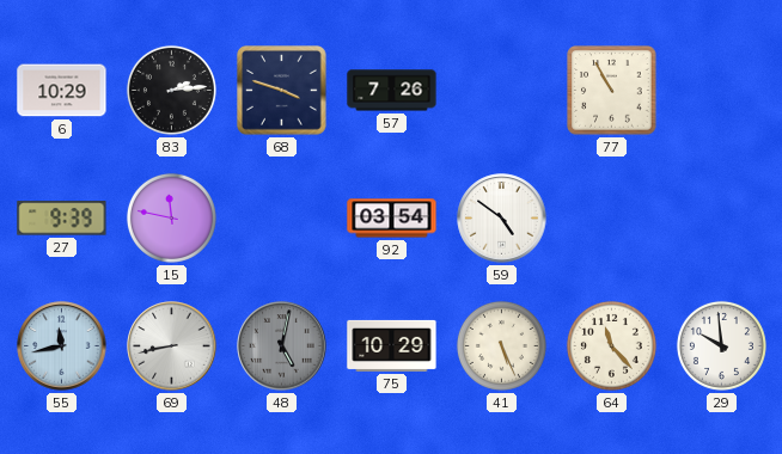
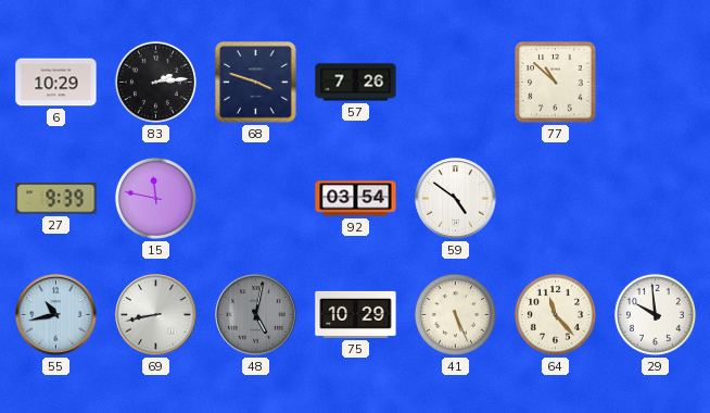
77: 10:55 -> 10:52 (556, 83)
55: 11:43 -> 10:43 (56, 315)
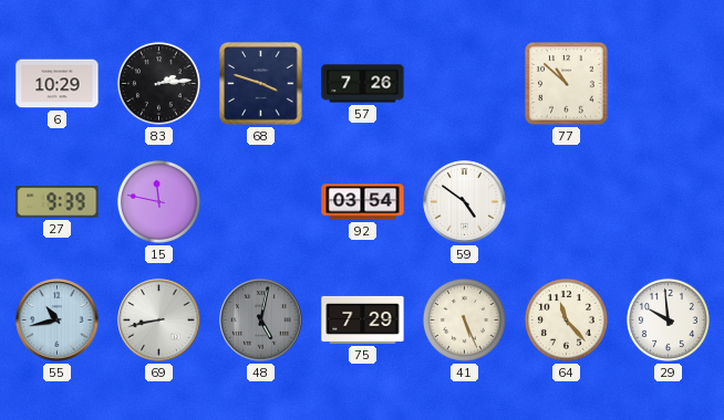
75: 10:29 -> 7:29 (363, 319)
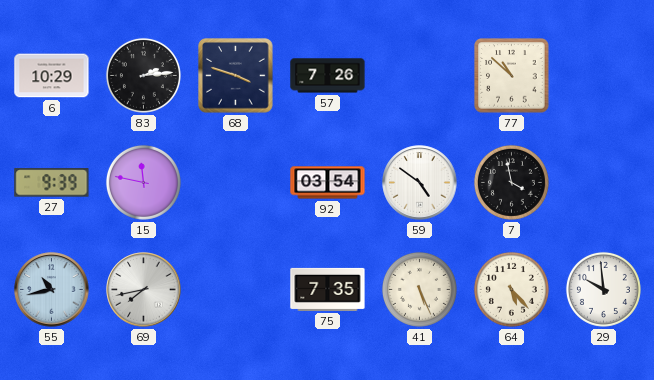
7: none -> 3:58 (511, 182)
69: 8:43 -> 7:43 (144, 290)
48: 5:02 -> none (261, 321)
75: 7:29 -> 7:35 (328, 289)
64: 11:23 -> 5:23 (511, 289)
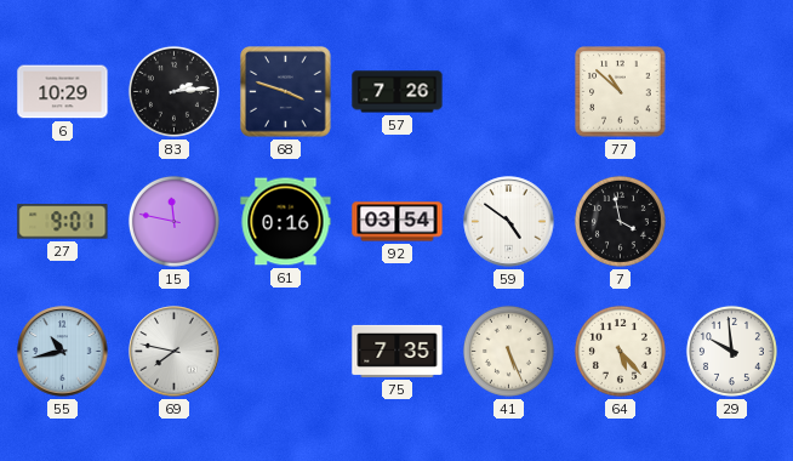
27: 9:39 -> 9:01 (63, 222)
61: none -> 0:16 (286, 222)
69: 7:43 -> 7:47 (175, 352)
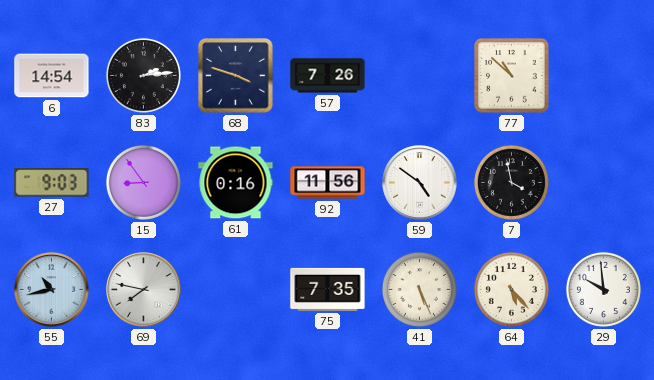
6: 10:29 -> 14:54 (52, 76)
27: 9:01 -> 9:03 (52, 183)
15: 11:47 -> 8:54 (143, 182)
92: 03:54 -> 11:56 (328, 183)
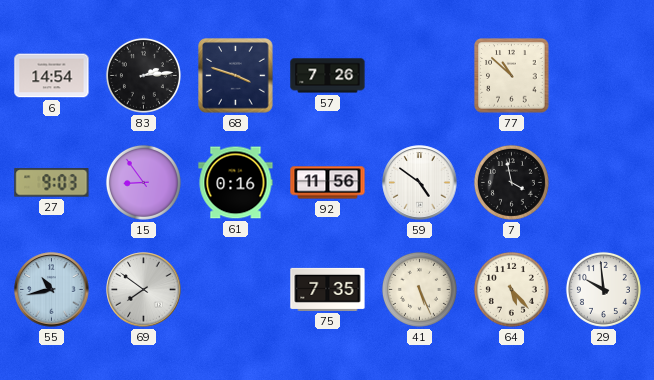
69: 7:47 -> 7:51 (144, 290)
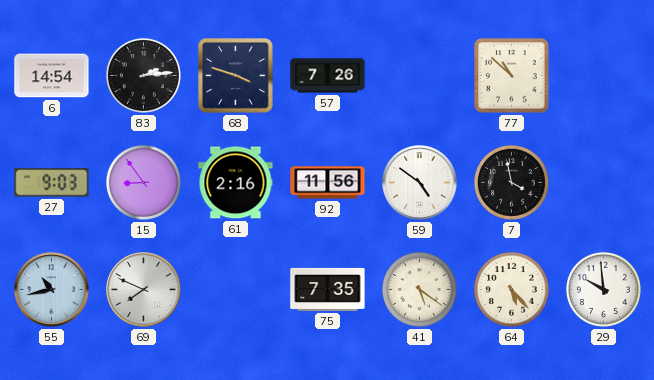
61: 0:16 -> 2:16 (236, 183)
69: 7:51 -> 7:49 (144, 290)
41: 5:26 -> 5:21 (419, 289)
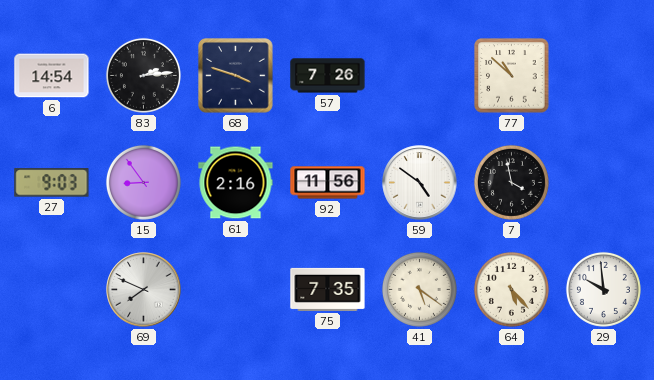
55: 10:43 -> none (52, 290)
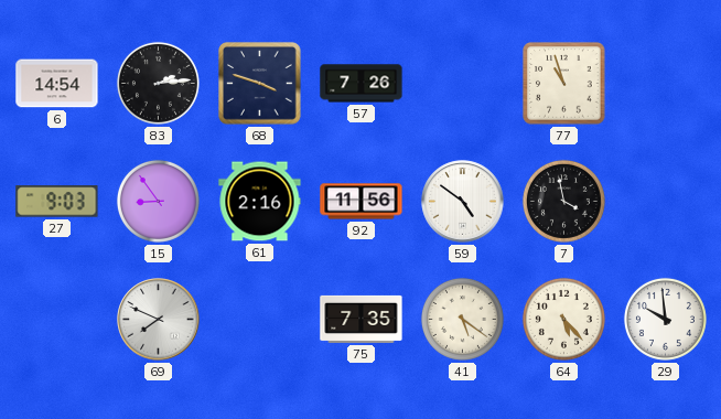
77: 10:52 -> 10:57 (564, 84)
